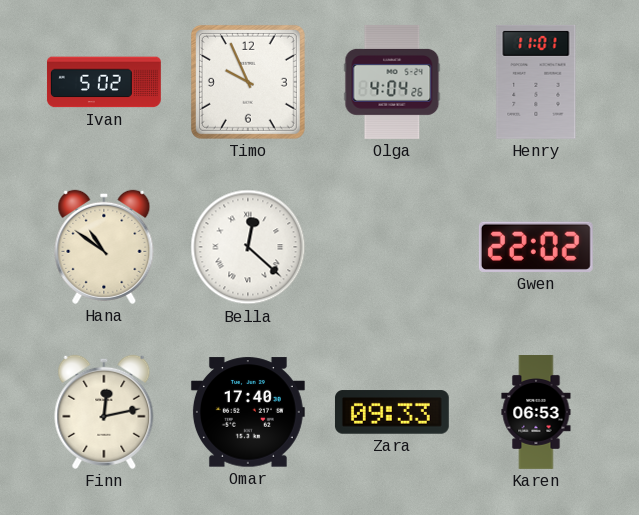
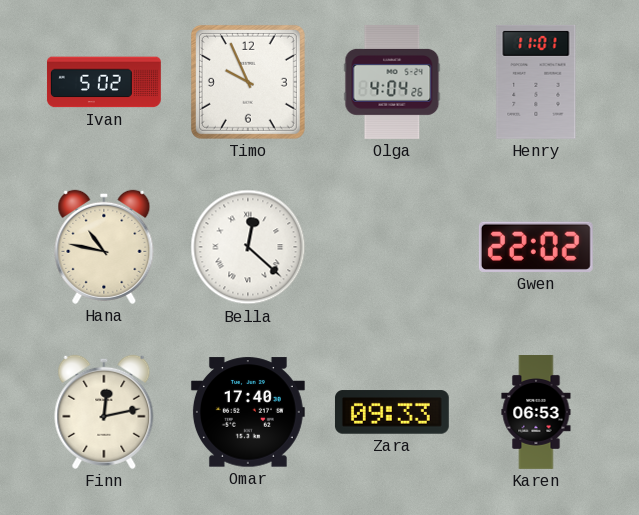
Hana: 10:51 -> 10:47 (104, 247)
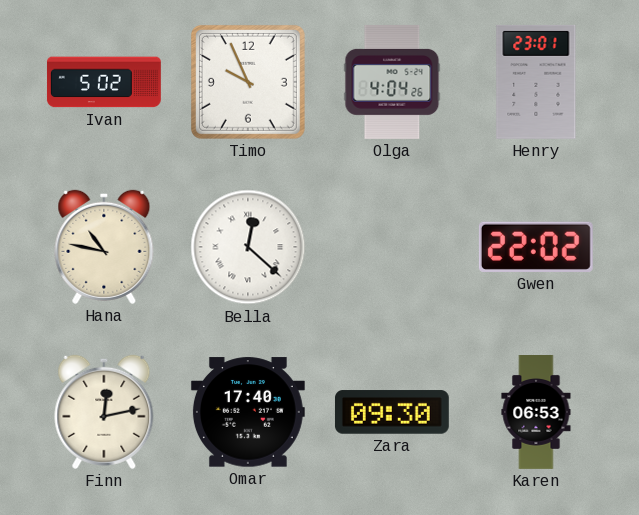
Henry: 11:01 -> 23:01 (536, 82)
Zara: 09:33 -> 09:30 (392, 412)
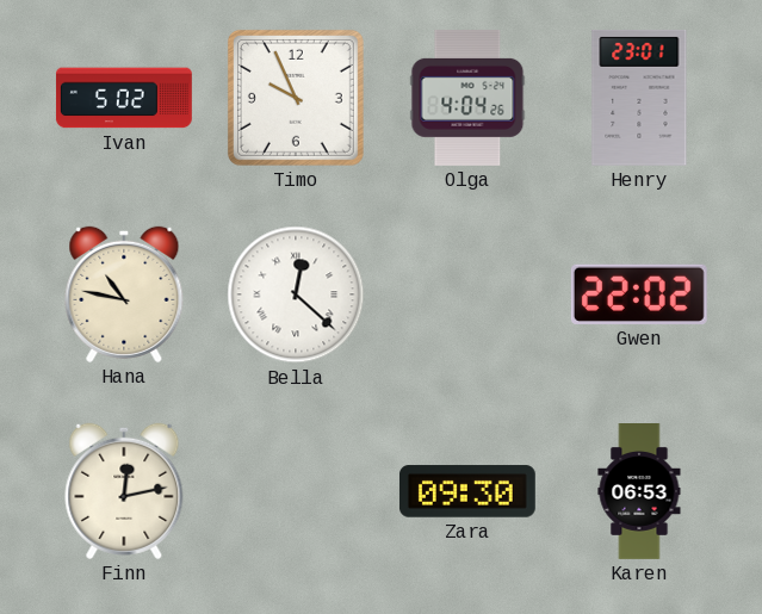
Omar: 17:40 -> none (248, 412)
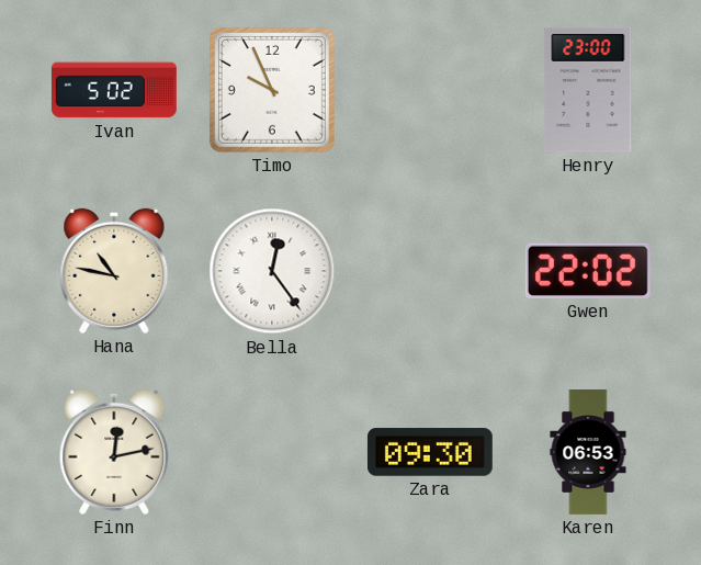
Olga: 4:04 -> none (467, 98)
Henry: 23:01 -> 23:00 (588, 90)
Bella: 12:22 -> 12:24 (272, 271)
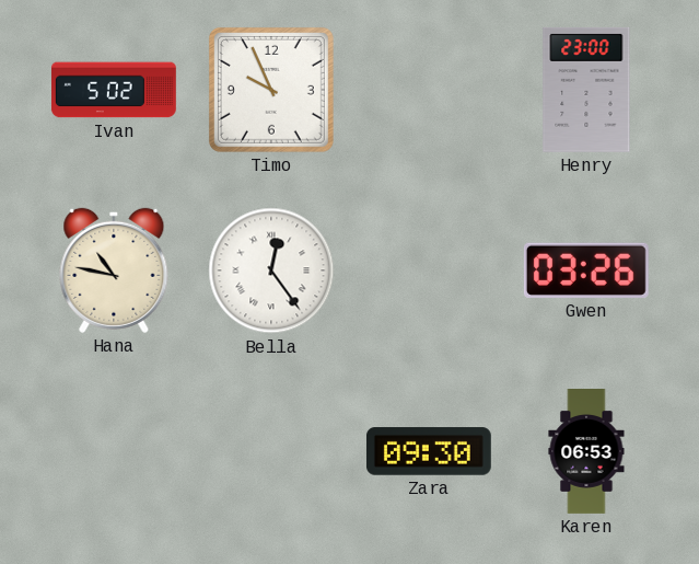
Gwen: 22:02 -> 03:26 (586, 271)
Finn: 12:13 -> none (114, 452)
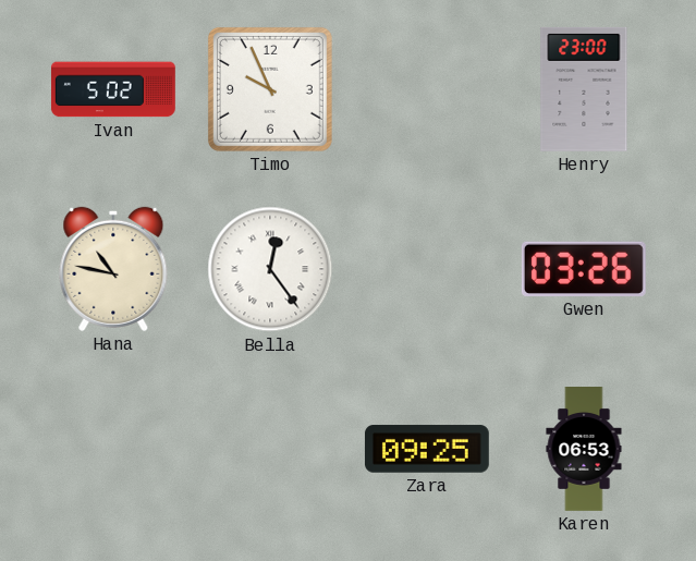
Zara: 09:30 -> 09:25 (427, 449)
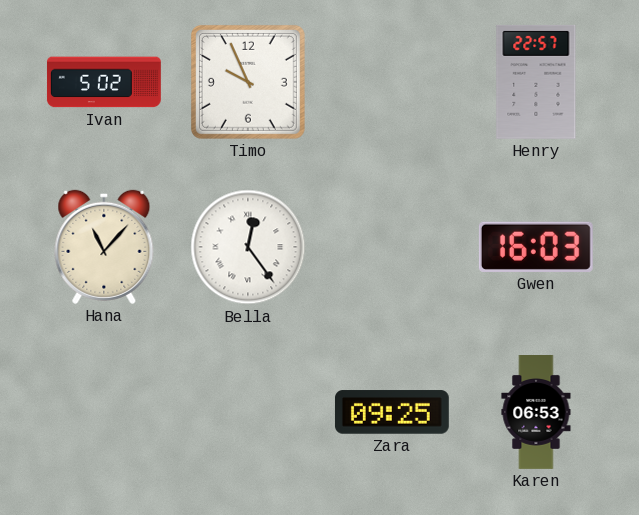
Henry: 23:00 -> 22:57 (536, 82)
Hana: 10:47 -> 11:07 (104, 247)
Gwen: 03:26 -> 16:03 (536, 247)
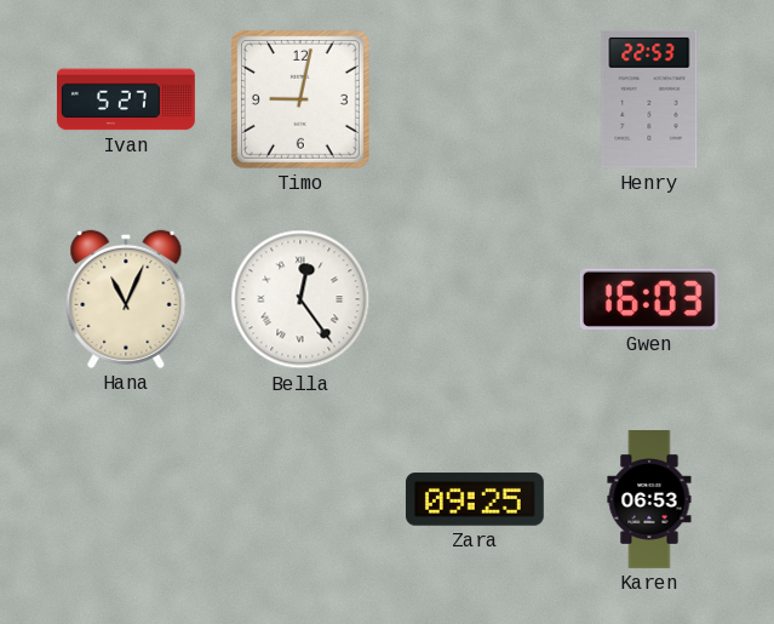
Ivan: 5:02 -> 5:27 (126, 99)
Timo: 9:56 -> 9:02 (300, 99)
Henry: 22:57 -> 22:53 (649, 99)
Hana: 11:07 -> 11:04 (126, 299)
